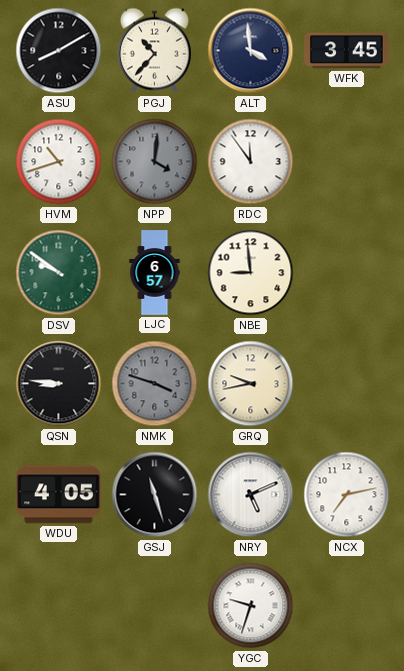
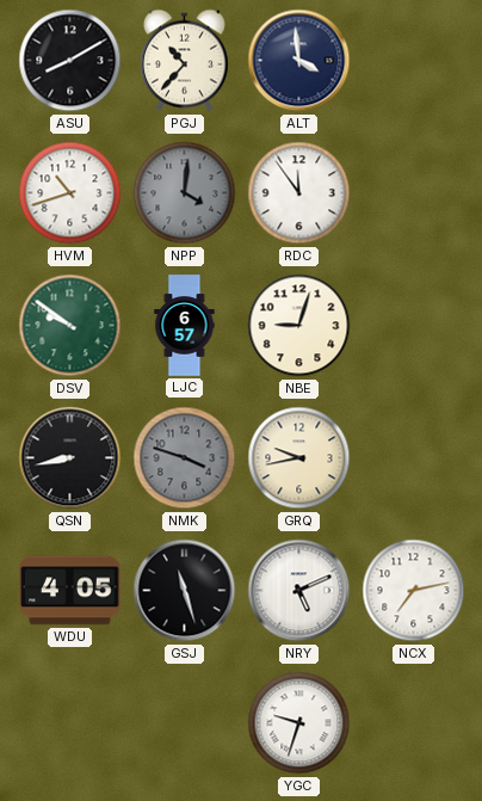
WFK: 3:45 -> none (347, 51)
NBE: 8:59 -> 9:03 (299, 326)
QSN: 8:46 -> 8:43 (70, 458)
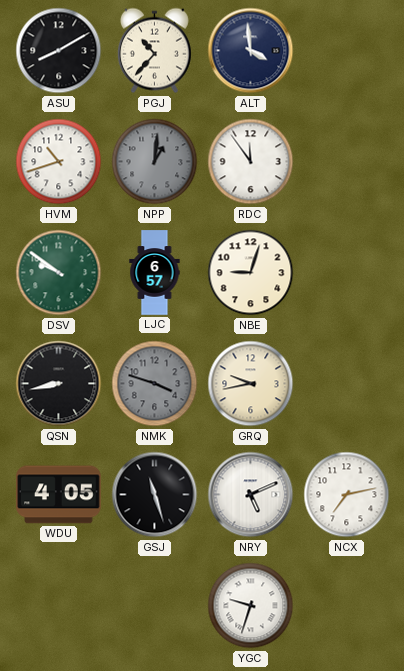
NPP: 4:01 -> 1:01 (155, 162)
